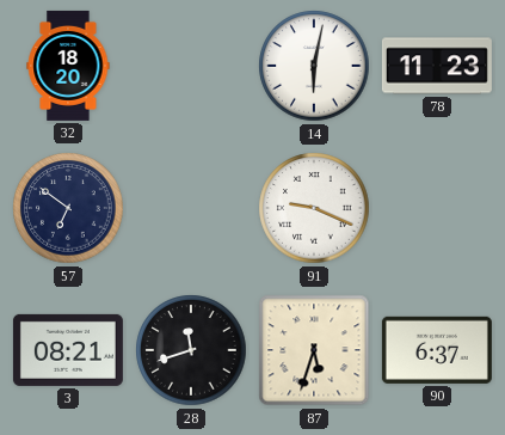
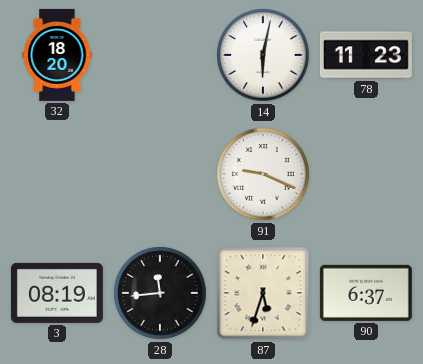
57: 6:51 -> none (68, 208)
3: 08:21 -> 08:19 (57, 293)
28: 11:42 -> 11:44 (160, 293)
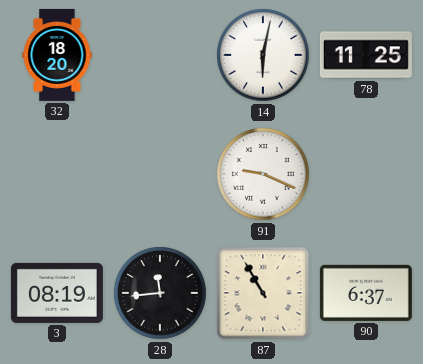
78: 11:23 -> 11:25 (366, 55)
87: 5:33 -> 10:55 (263, 293)
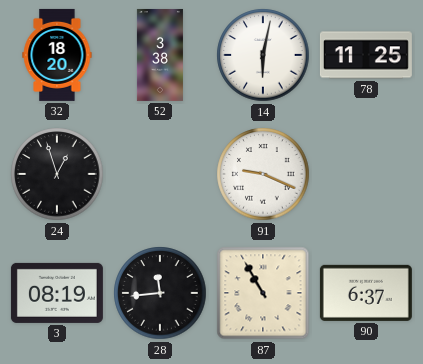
52: none -> 3:38 (160, 55)
24: none -> 12:57 (57, 174)
